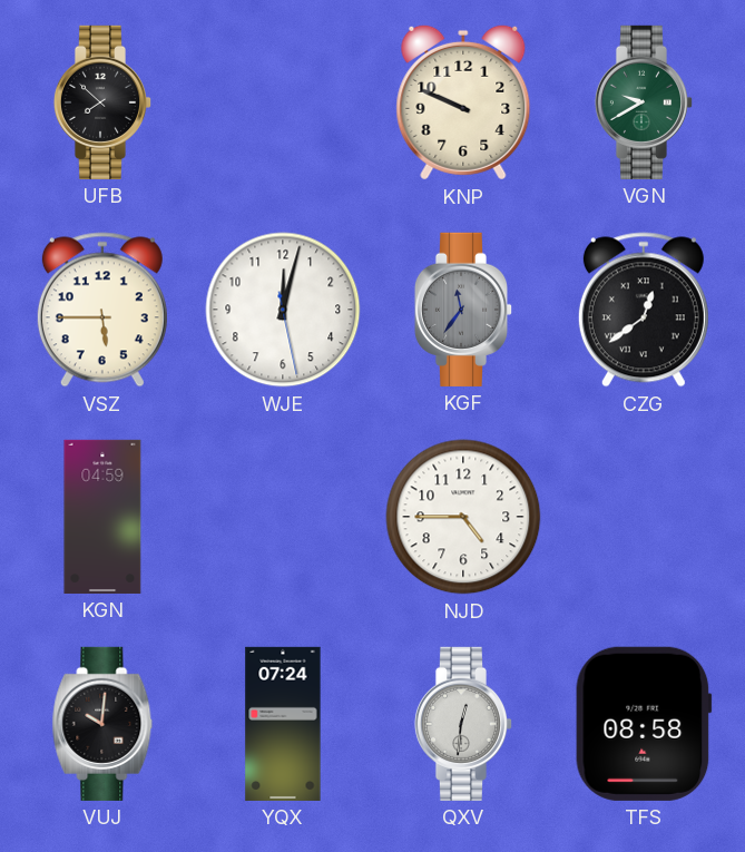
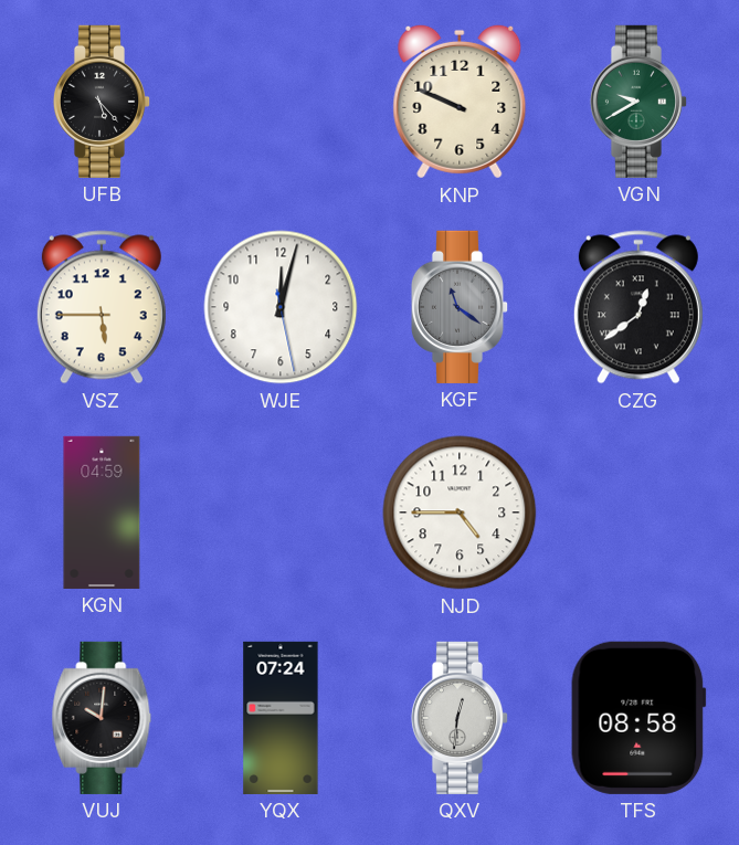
UFB: 7:52 -> 5:23 (102, 102)
KGF: 11:36 -> 11:21 (460, 307)
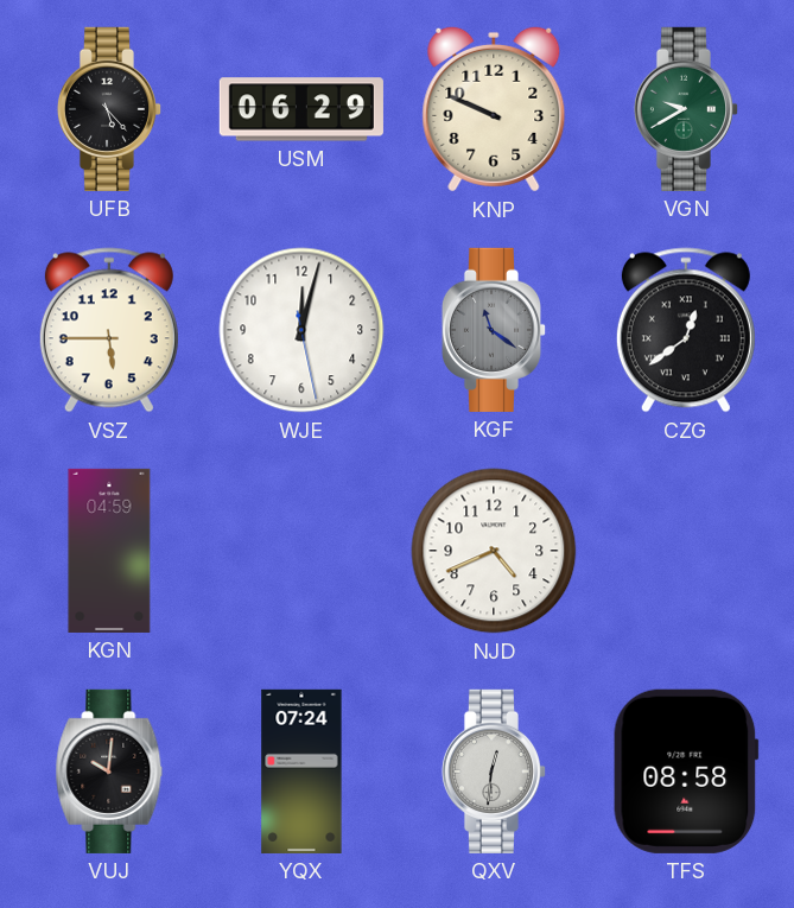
USM: none -> 06:29 (301, 109)
NJD: 4:45 -> 4:41 (494, 551)
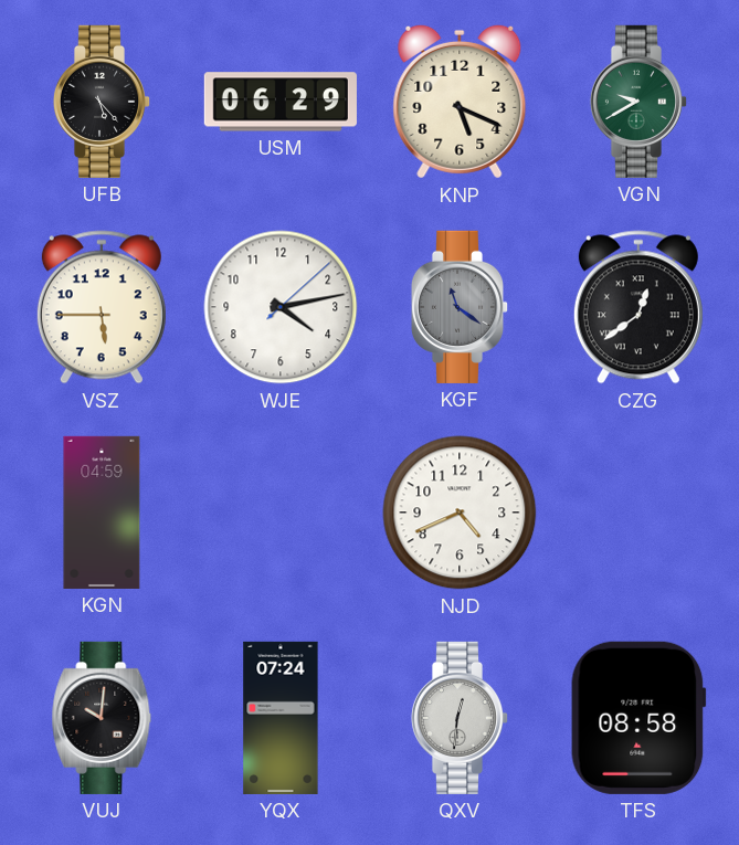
KNP: 9:49 -> 5:19 (460, 102)
WJE: 12:02 -> 4:13 (281, 307)
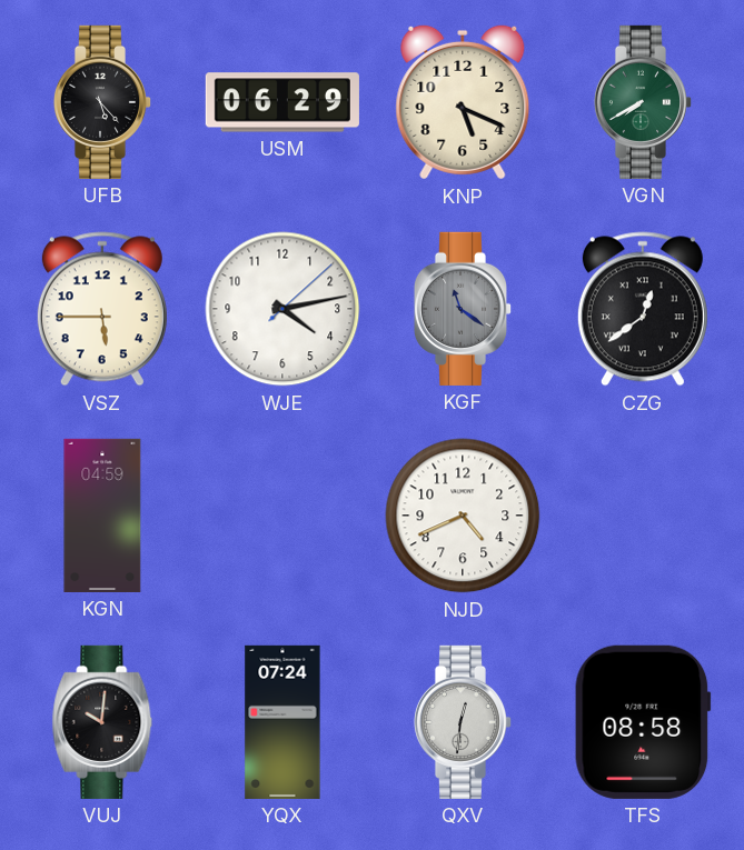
VGN: 9:40 -> 7:40 (643, 102)
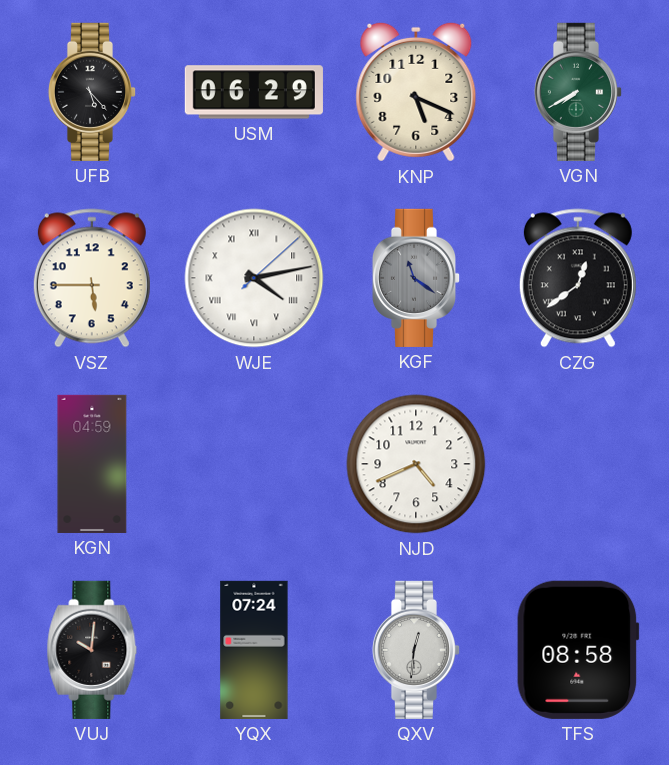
WJE numerals: Arabic -> Roman (254, 278)
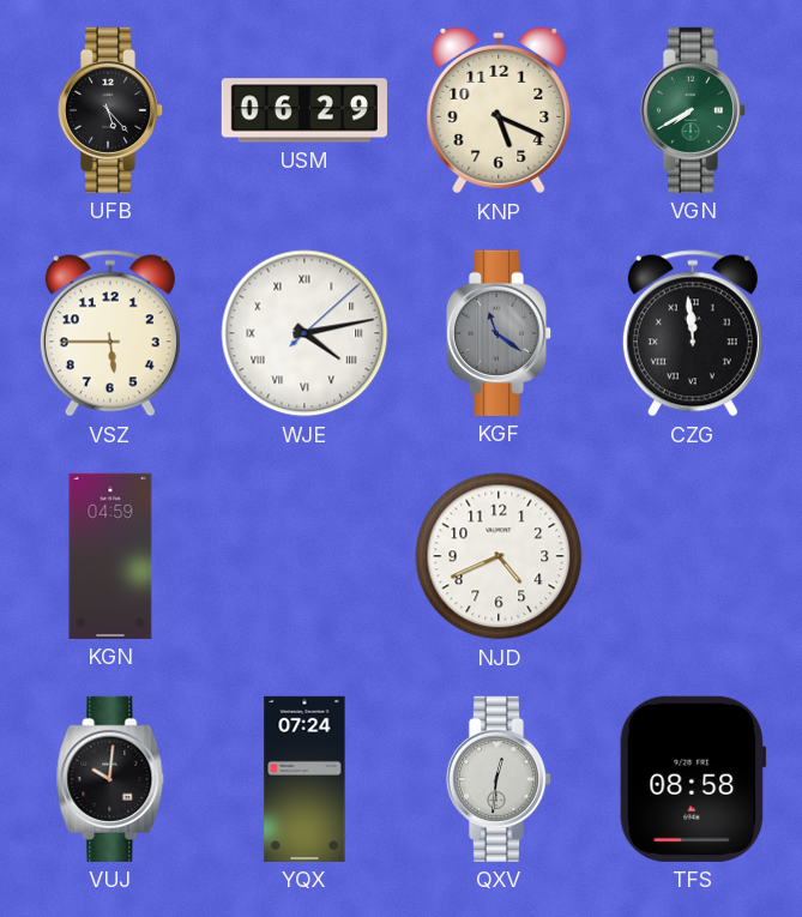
CZG: 12:39 -> 11:59 (693, 333)
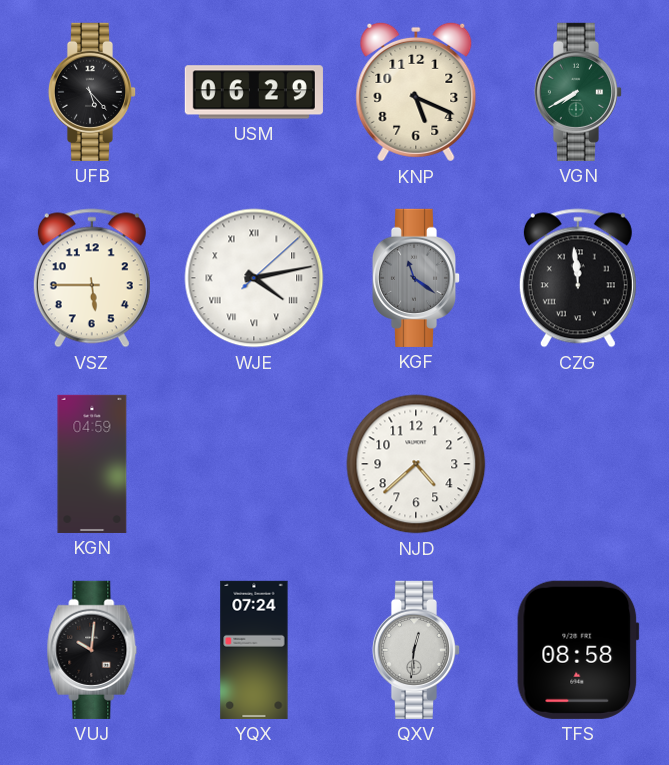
NJD: 4:41 -> 4:38 (416, 464)
